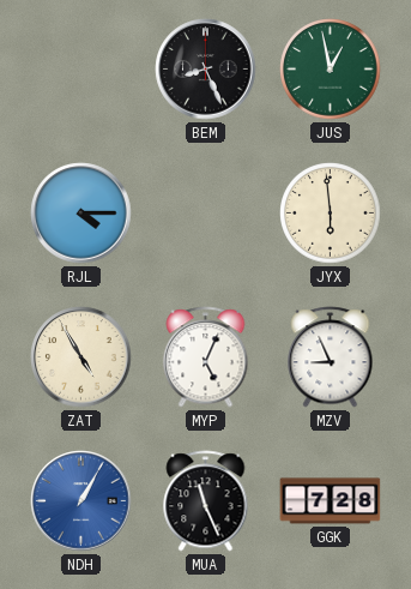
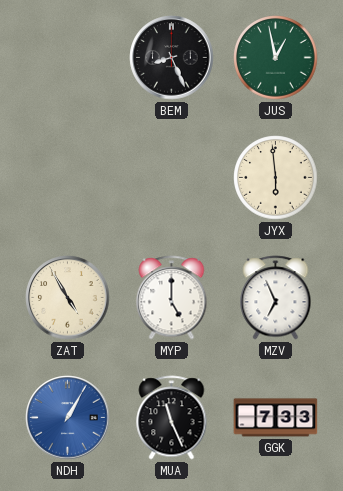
RJL: 4:15 -> none (81, 214)
MYP: 5:04 -> 5:00 (172, 298)
MZV: 8:56 -> 6:56 (276, 298)
GGK: 7:28 -> 7:33 (276, 418)
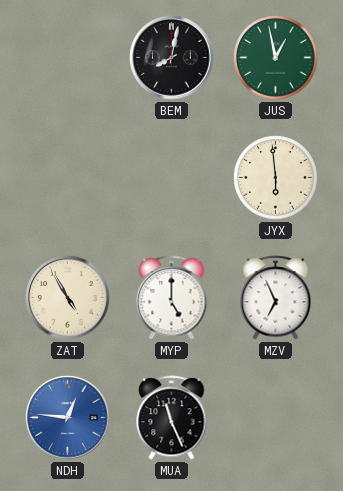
BEM: 8:26 -> 8:02 (172, 58)
NDH: 1:05 -> 12:46 (68, 418)
GGK: 7:33 -> none (276, 418)
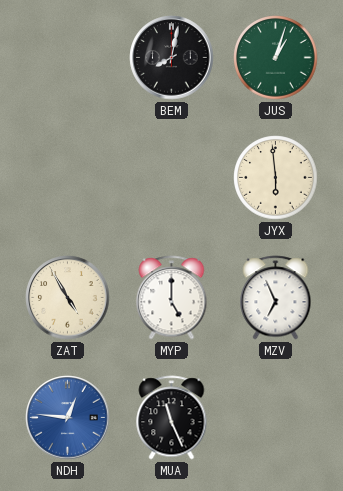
JUS: 12:58 -> 1:03 (276, 58)
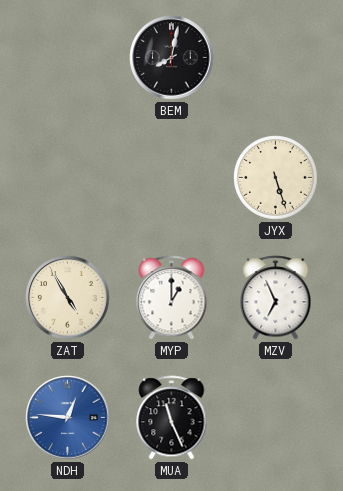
JUS: 1:03 -> none (276, 58)
JYX: 5:59 -> 5:27 (276, 178)
MYP: 5:00 -> 1:00 (172, 298)
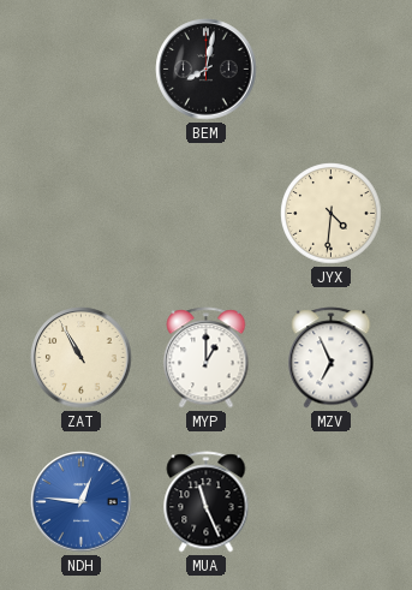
JYX: 5:27 -> 4:31 (332, 214)
ZAT: 4:55 -> 10:55 (82, 358)
